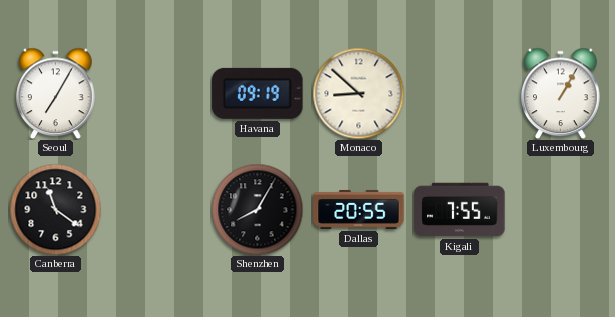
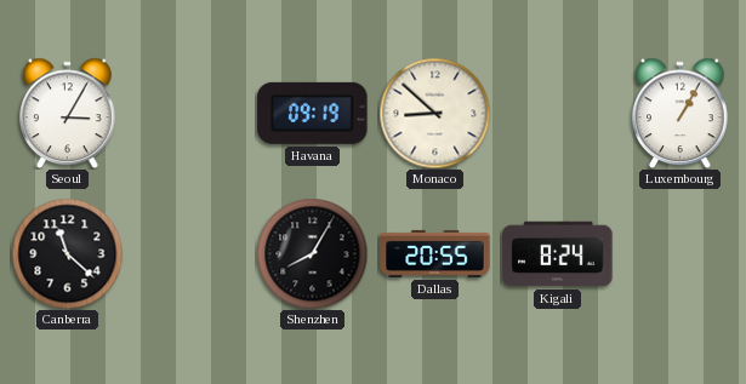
Seoul: 7:05 -> 3:05 (68, 113)
Canberra: 11:21 -> 11:22 (67, 253)
Kigali: 7:55 -> 8:24 (558, 254)
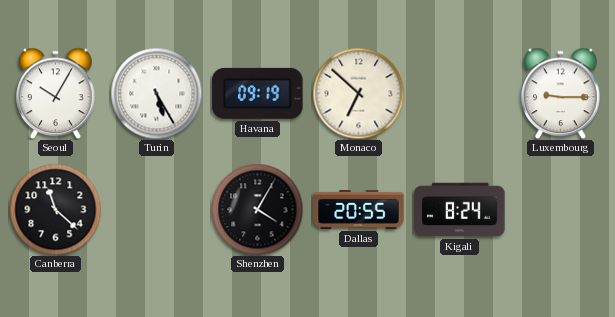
Seoul: 3:05 -> 10:05 (56, 93)
Turin: none -> 5:25 (156, 93)
Monaco: 8:52 -> 6:52 (358, 93)
Luxembourg: 1:05 -> 9:15 (561, 93)
Shenzhen: 8:05 -> 4:05 (257, 209)
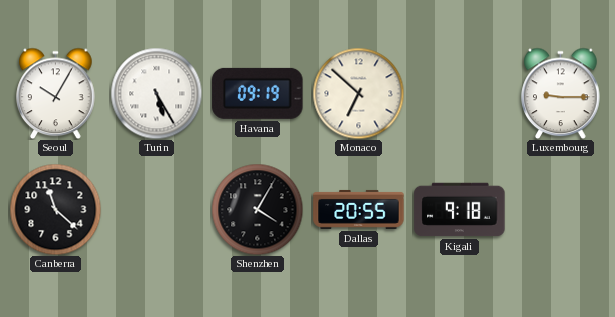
Kigali: 8:24 -> 9:18 (460, 210)
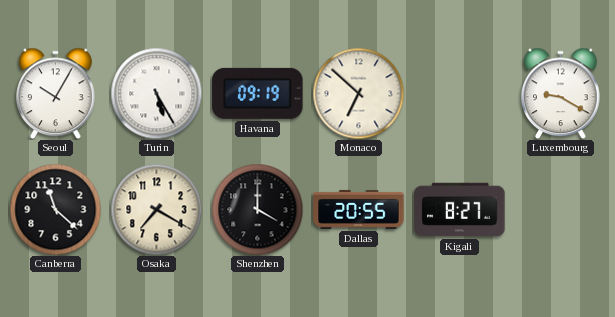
Luxembourg: 9:15 -> 9:20 (561, 93)
Osaka: none -> 7:20 (156, 209)
Shenzhen: 4:05 -> 4:00 (257, 209)
Kigali: 9:18 -> 8:27 (460, 210)
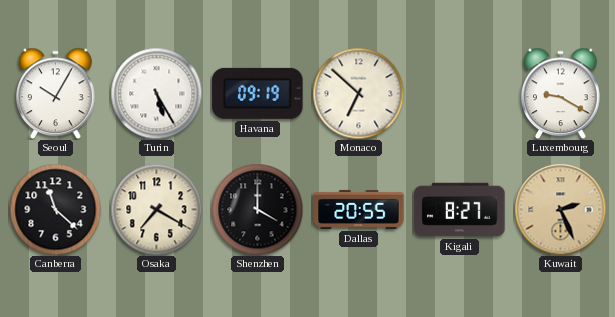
Kuwait: none -> 2:26 (560, 209)
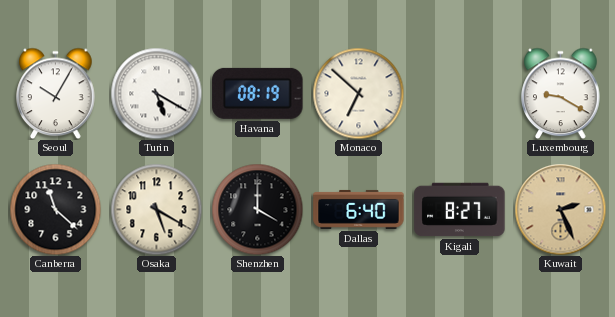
Turin: 5:25 -> 5:20 (156, 93)
Havana: 09:19 -> 08:19 (258, 93)
Osaka: 7:20 -> 5:20 (156, 209)
Dallas: 20:55 -> 6:40 (359, 209)
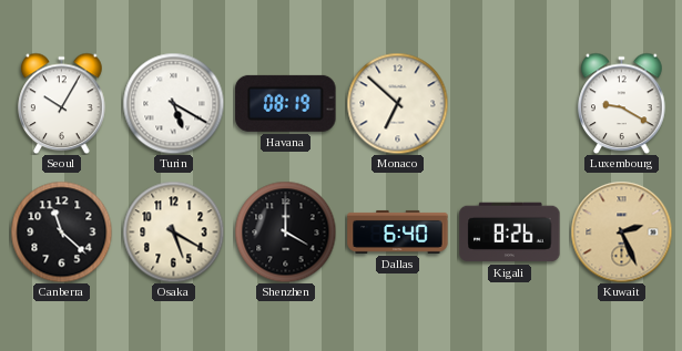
Kigali: 8:27 -> 8:26 (510, 233)
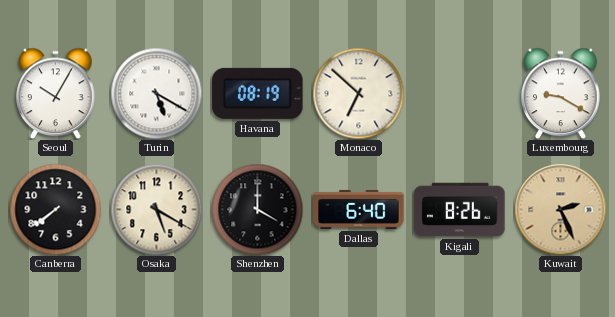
Canberra: 11:22 -> 7:39 (55, 209)
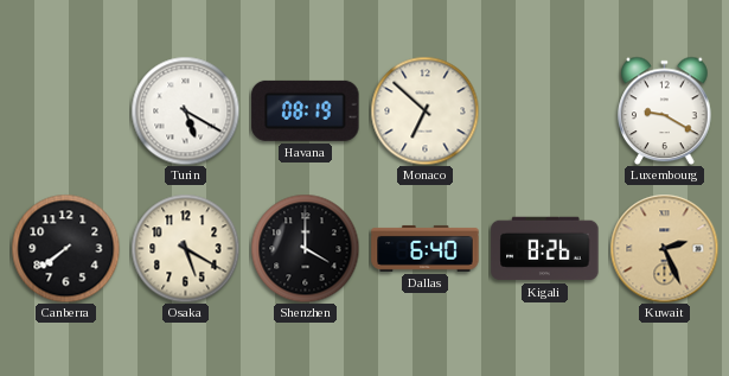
Seoul: 10:05 -> none (56, 93)
